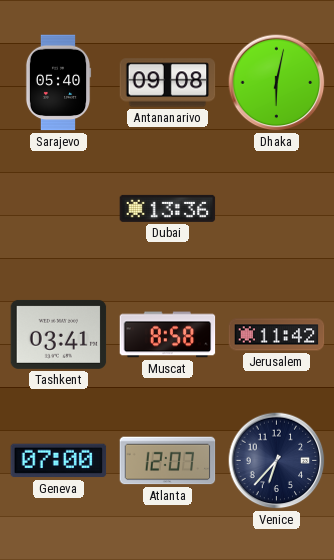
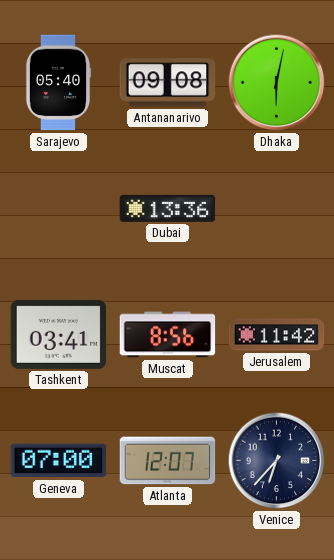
Muscat: 8:58 -> 8:56 (168, 335)
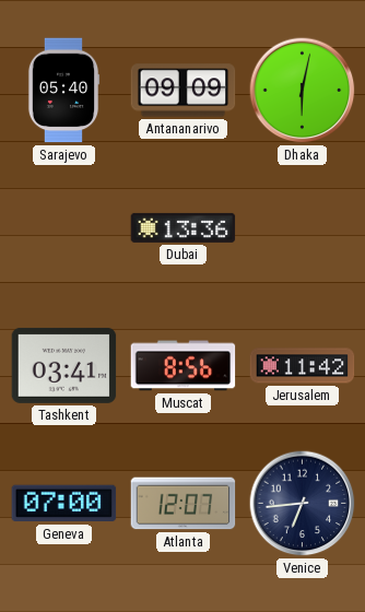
Antananarivo: 09:08 -> 09:09 (184, 91)
Venice: 6:37 -> 6:44 (303, 504)
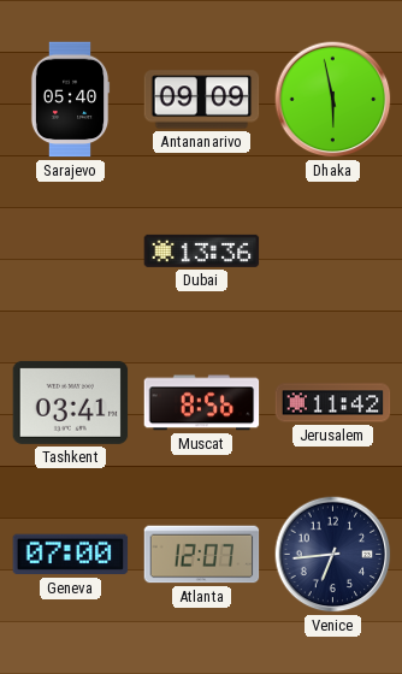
Dhaka: 6:02 -> 5:58 (333, 100)
